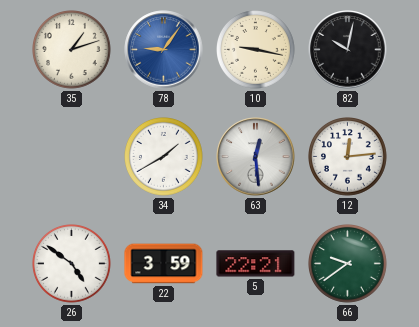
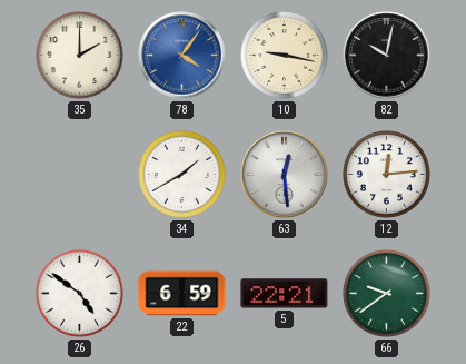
35: 1:12 -> 2:00 (80, 56)
78: 9:06 -> 4:06 (182, 56)
22: 3:59 -> 6:59 (182, 294)
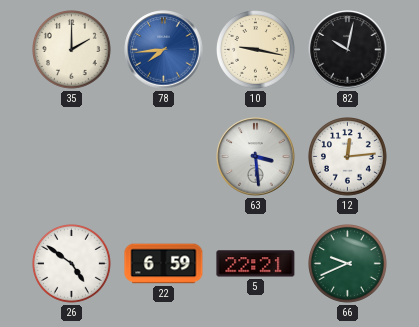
78: 4:06 -> 7:44 (164, 50)
34: 1:40 -> none (182, 175)
63: 12:29 -> 3:29 (256, 157)
66: 9:39 -> 9:41 (348, 264)
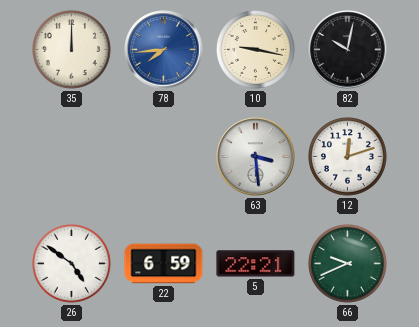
35: 2:00 -> 12:00 (72, 50)
12: 12:14 -> 12:12 (348, 157)
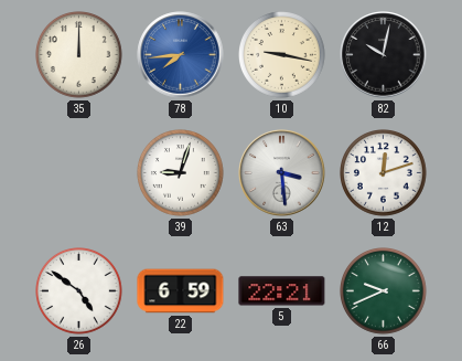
39: none -> 9:03 (181, 173)
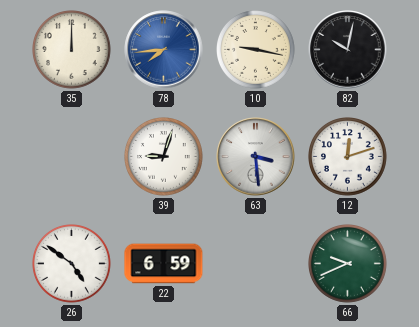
5: 22:21 -> none (282, 291)
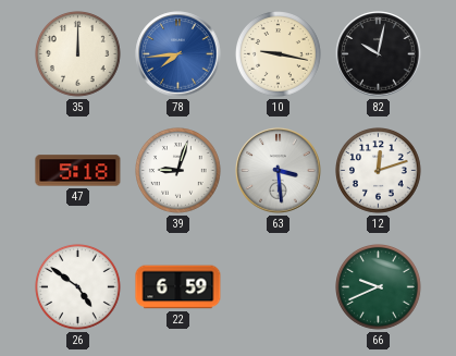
47: none -> 5:18 (78, 171)
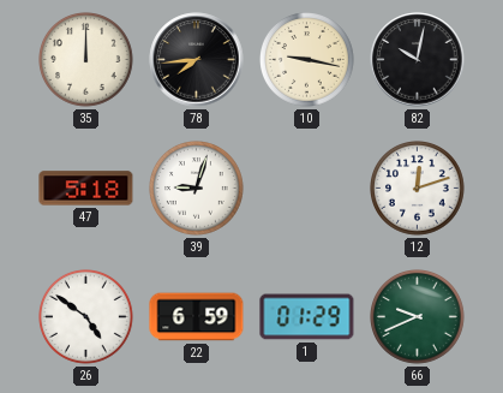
78 dial: blue -> black (197, 60)
63: 3:29 -> none (279, 171)
1: none -> 01:29 (307, 317)
